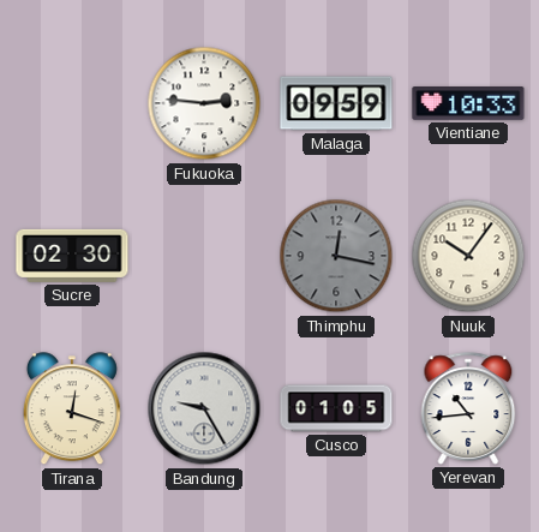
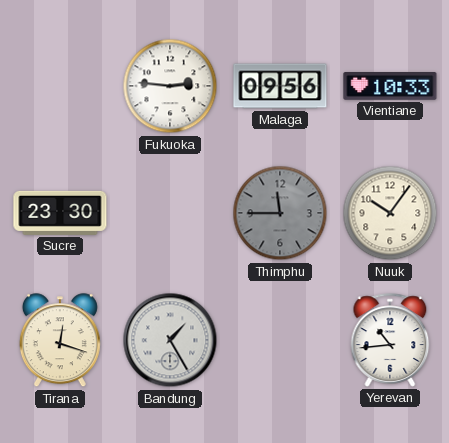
Malaga: 09:59 -> 09:56 (280, 86)
Sucre: 02:30 -> 23:30 (60, 213)
Thimphu: 12:17 -> 11:45 (280, 213)
Bandung: 9:25 -> 1:25 (170, 340)
Cusco: 01:05 -> none (336, 408)
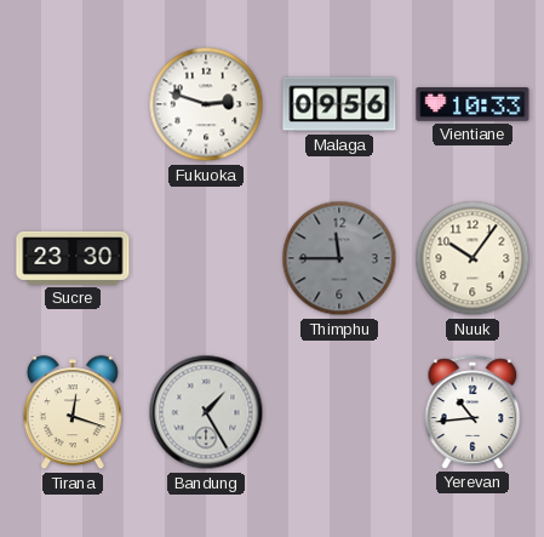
Fukuoka: 2:46 -> 2:48 (206, 104)
